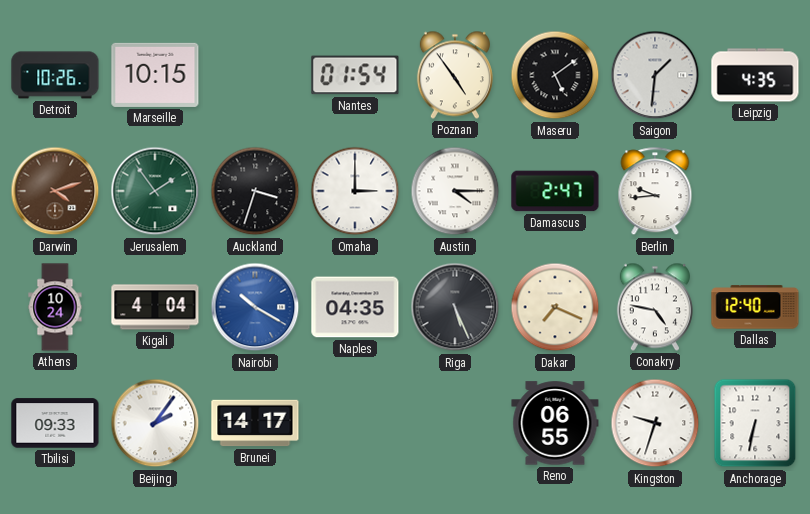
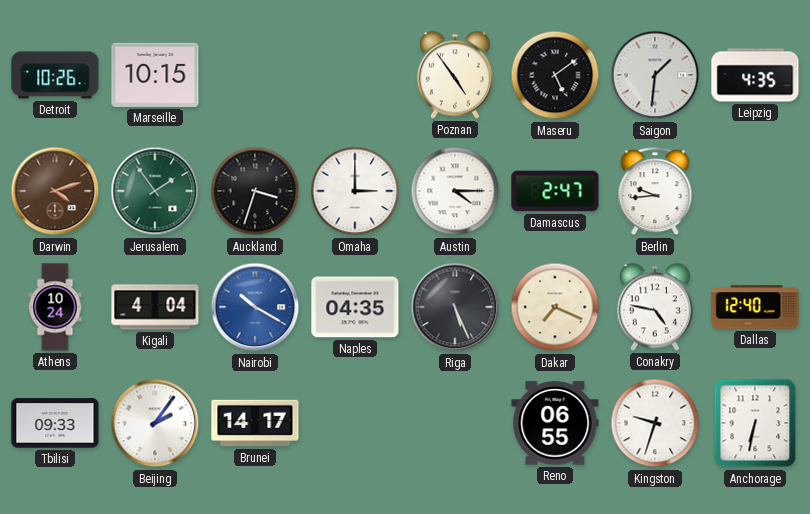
Nantes: 01:54 -> none (355, 75)
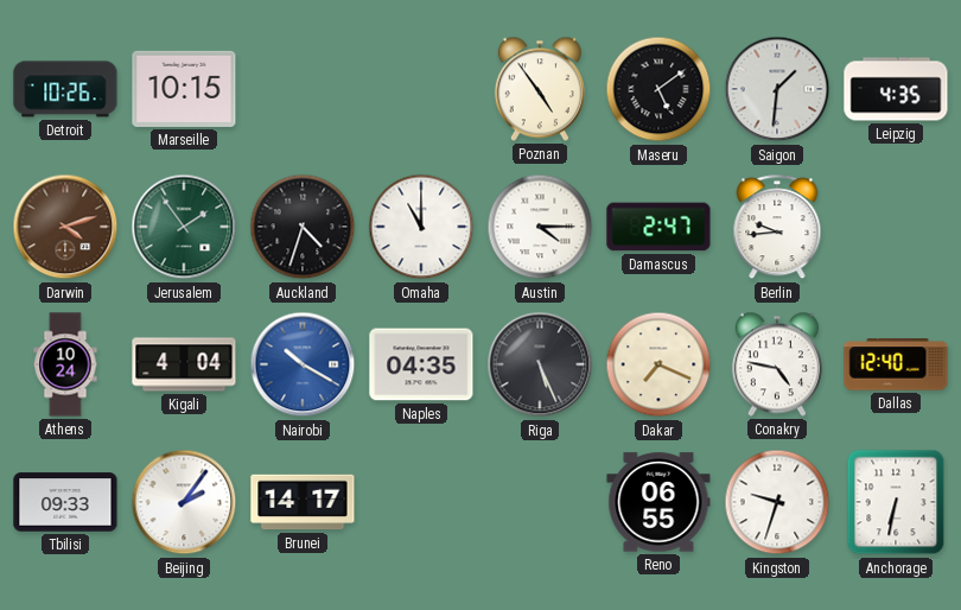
Auckland: 3:33 -> 4:33 (303, 227)
Omaha: 3:00 -> 11:00 (421, 227)
